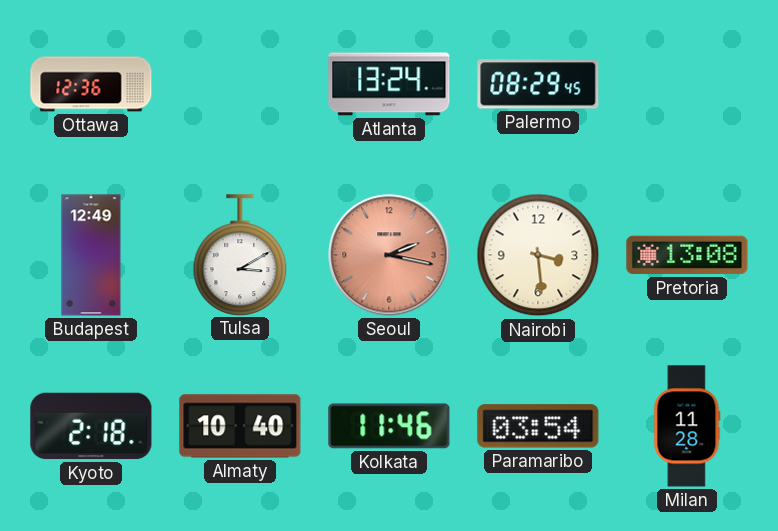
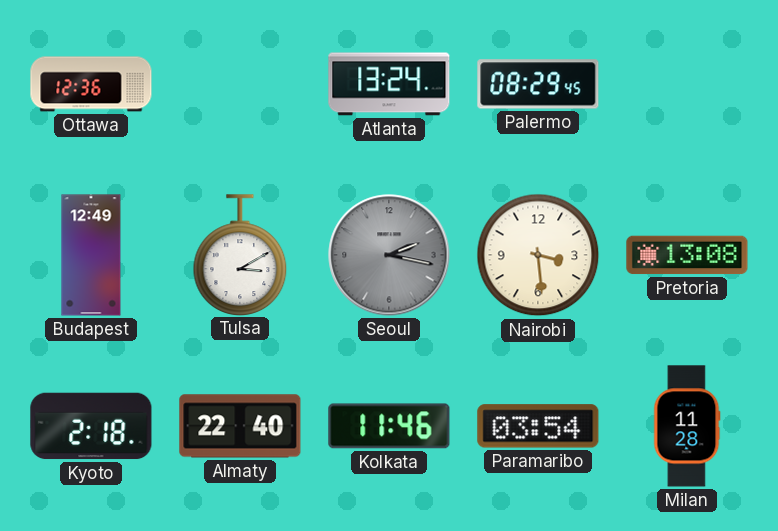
Seoul dial: salmon -> grey (389, 255)
Almaty: 10:40 -> 22:40 (240, 426)
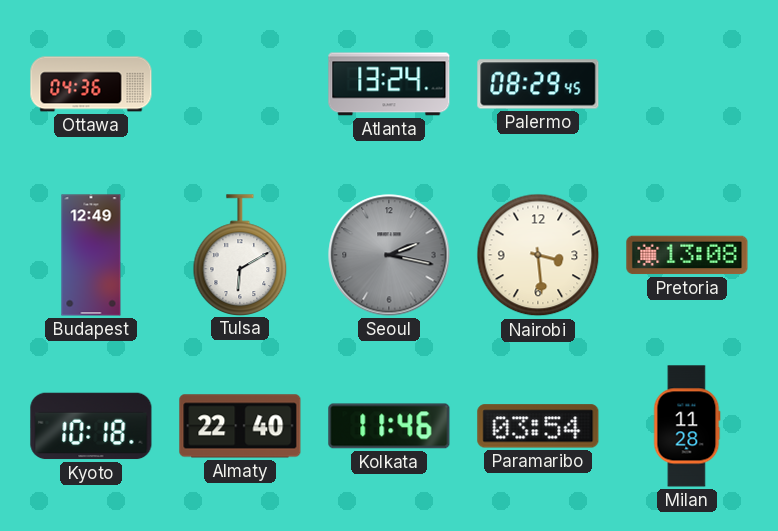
Ottawa: 12:36 -> 04:36 (91, 84)
Tulsa: 3:10 -> 6:10 (240, 255)
Kyoto: 2:18 -> 10:18 (91, 426)
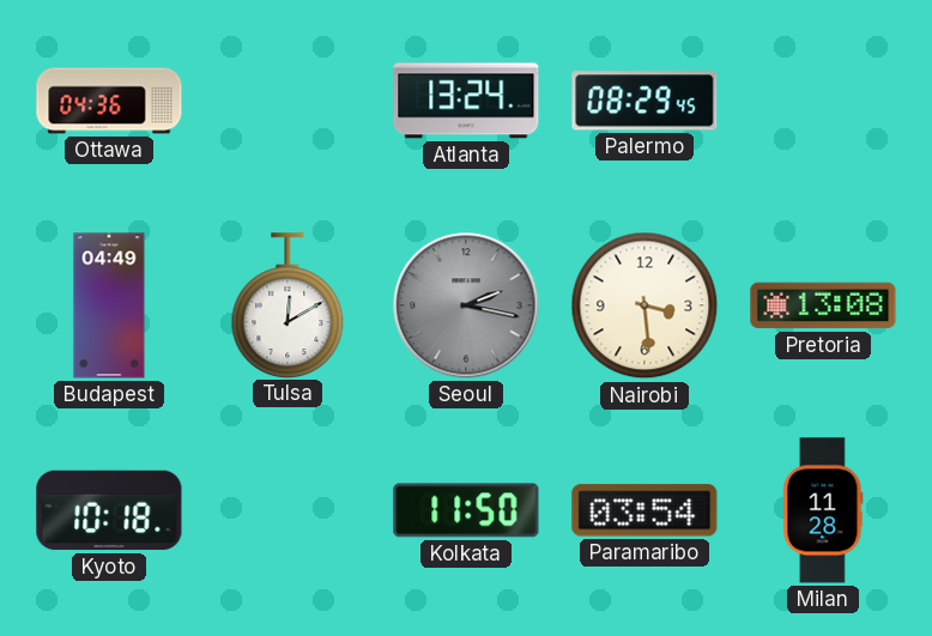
Budapest: 12:49 -> 04:49 (109, 305)
Tulsa: 6:10 -> 12:10 (288, 305)
Almaty: 22:40 -> none (240, 426)
Kolkata: 11:46 -> 11:50 (466, 510)
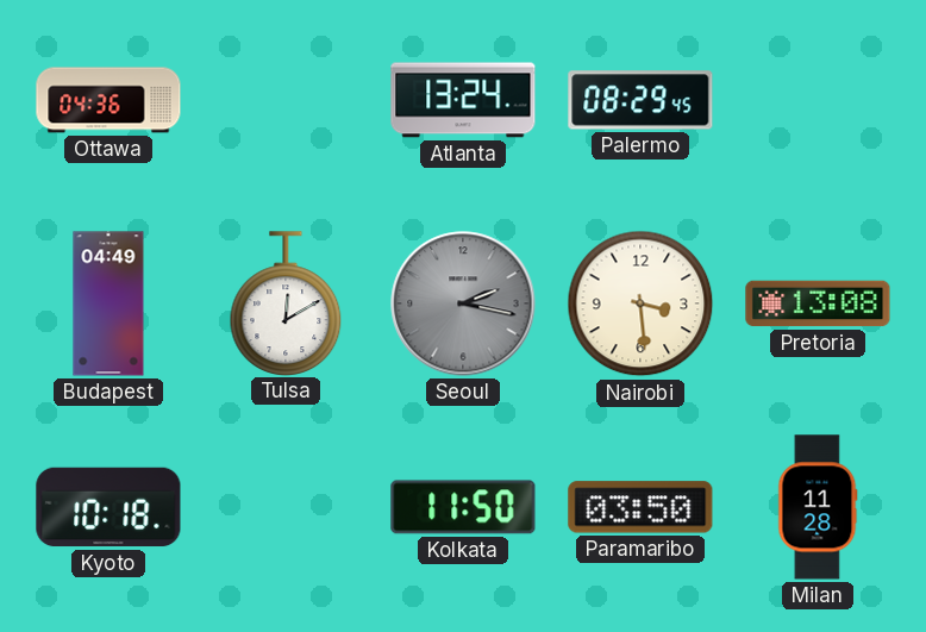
Paramaribo: 03:54 -> 03:50 (640, 507)
